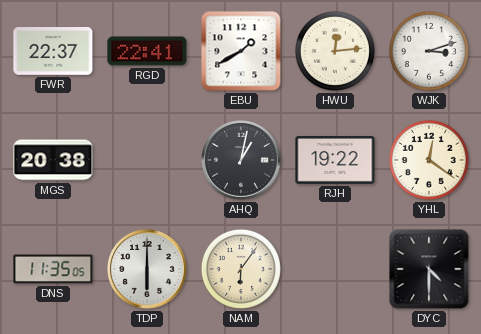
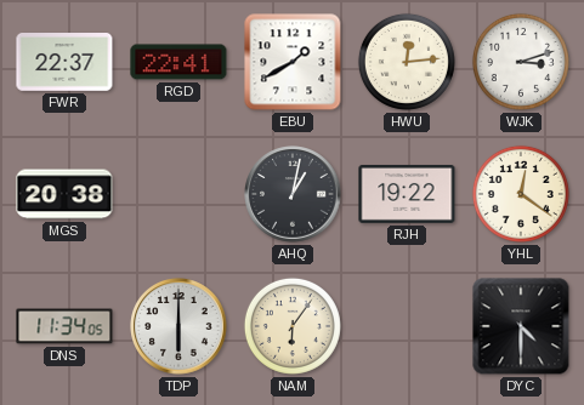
DNS: 11:35 -> 11:34 (64, 326)
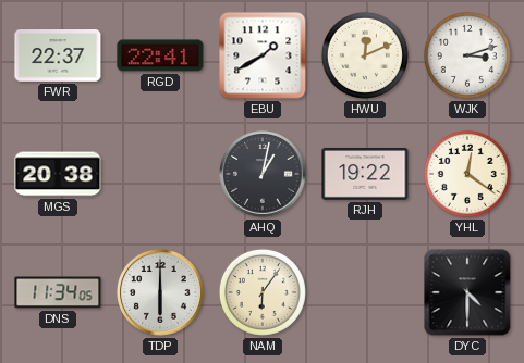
HWU: 12:14 -> 12:11 (365, 55)
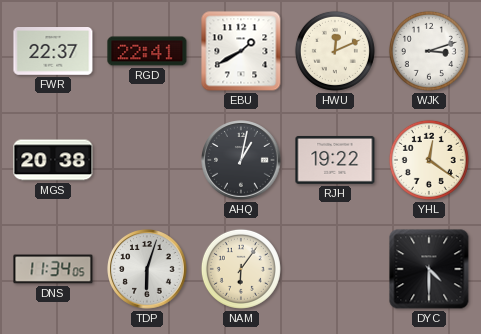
TDP: 6:00 -> 6:03 (147, 269)
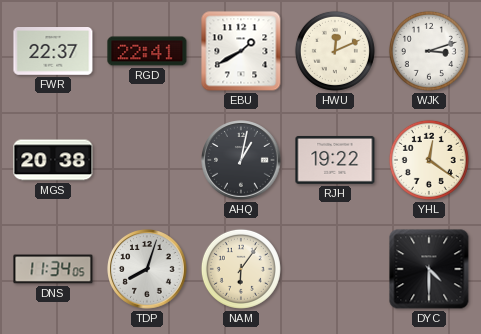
TDP: 6:03 -> 8:03 (147, 269)
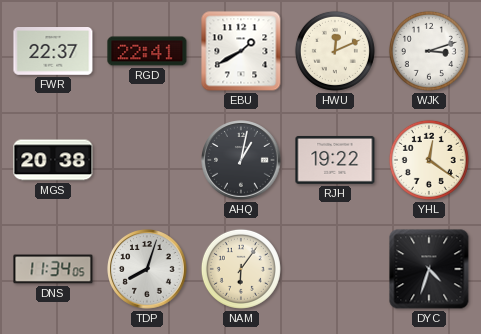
DYC: 4:30 -> 4:33 (429, 269)
